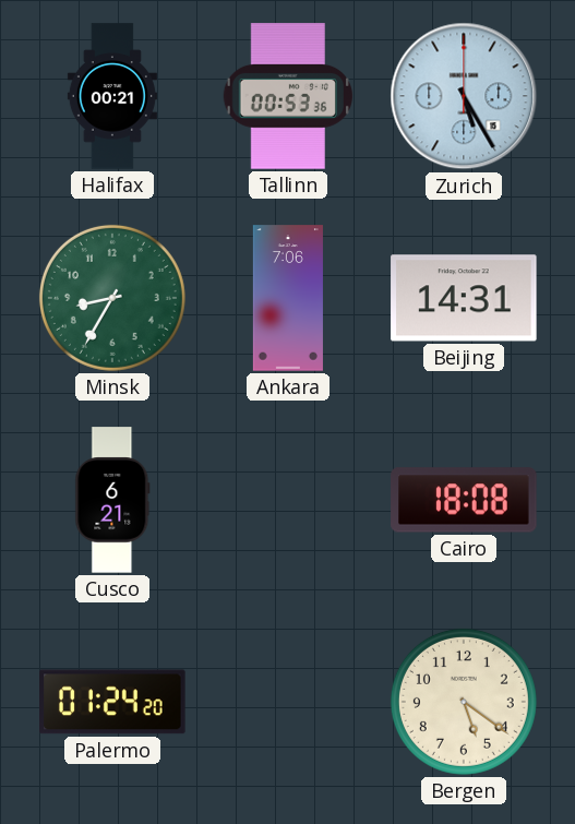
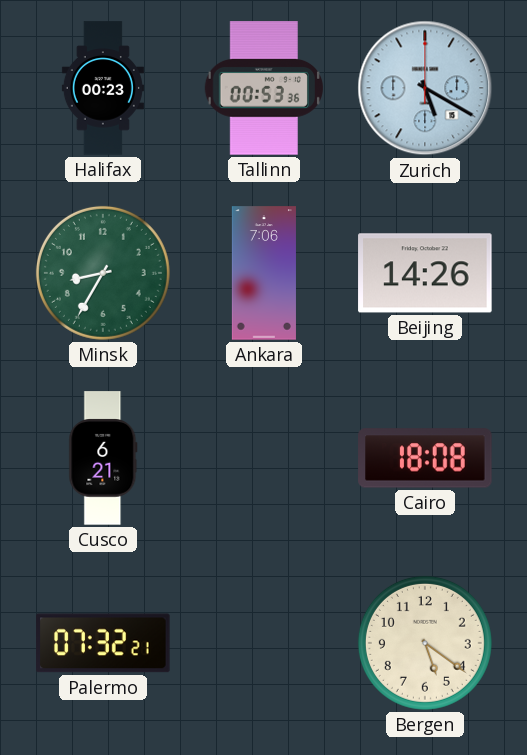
Halifax: 00:21 -> 00:23 (103, 88)
Zurich: 5:25 -> 5:20 (425, 88)
Beijing: 14:31 -> 14:26 (425, 273)
Palermo: 01:24 -> 07:32 (103, 643)
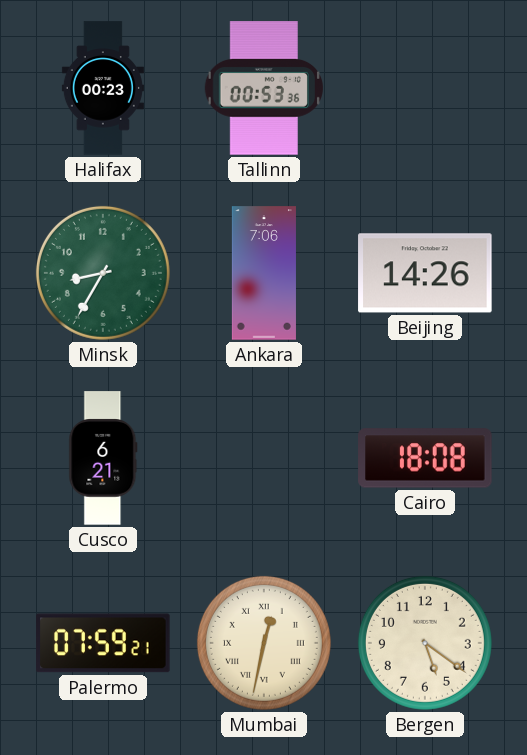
Zurich: 5:20 -> none (425, 88)
Palermo: 07:32 -> 07:59 (103, 643)
Mumbai: none -> 12:32 (264, 643)
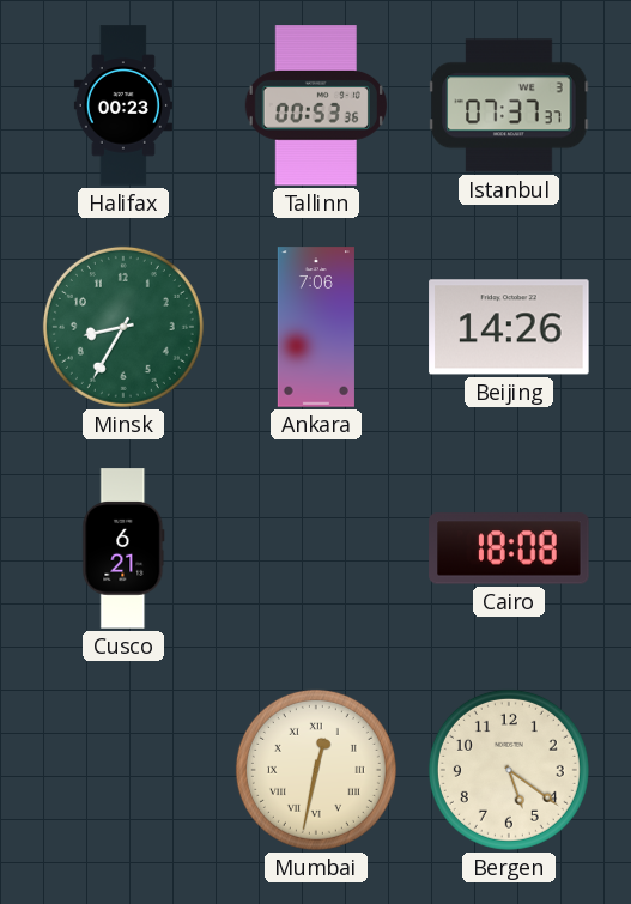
Istanbul: none -> 07:37 (509, 105)
Palermo: 07:59 -> none (103, 643)
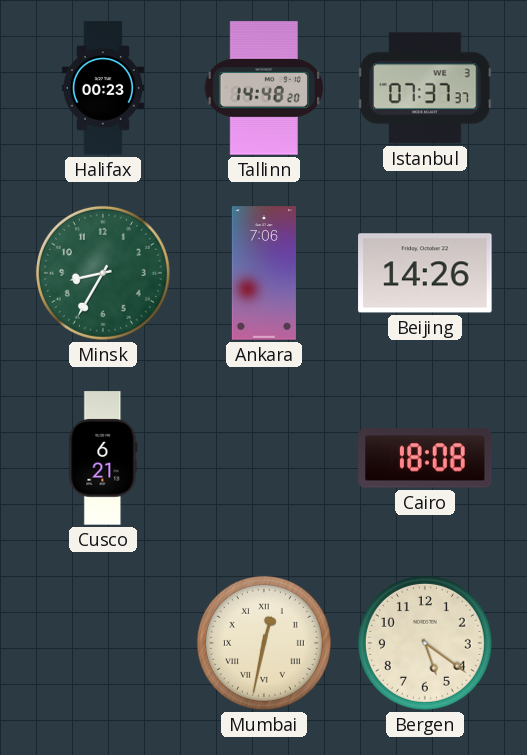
Tallinn: 00:53 -> 14:48 (264, 88)
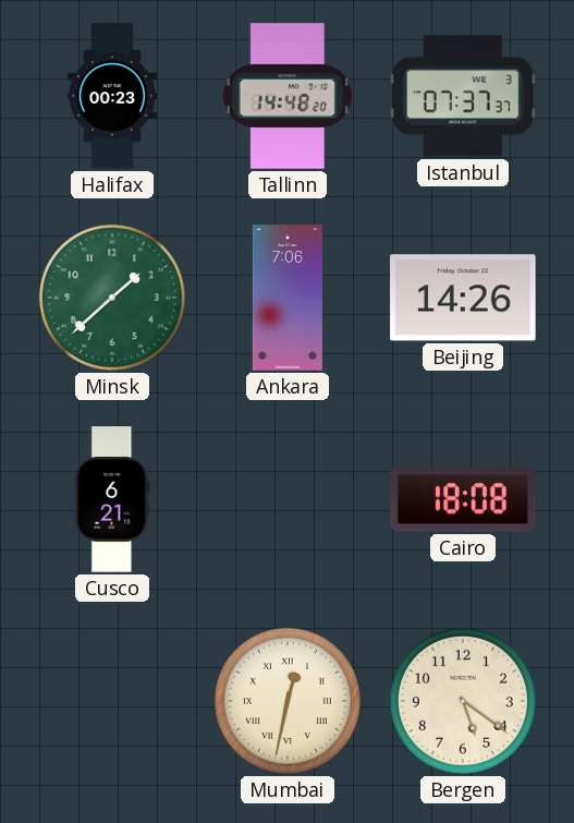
Minsk: 8:35 -> 1:38 (112, 298)
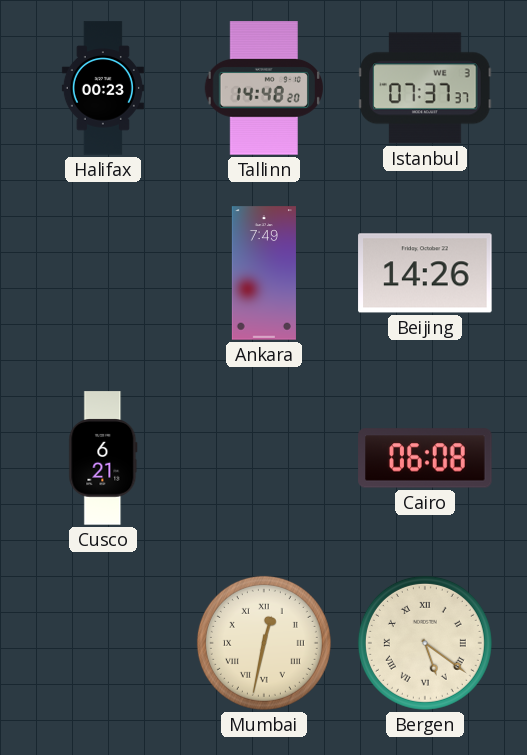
Minsk: 1:38 -> none (112, 298)
Ankara: 7:06 -> 7:49 (264, 273)
Cairo: 18:08 -> 06:08 (425, 458)
Bergen numerals: Arabic -> Roman (425, 643)
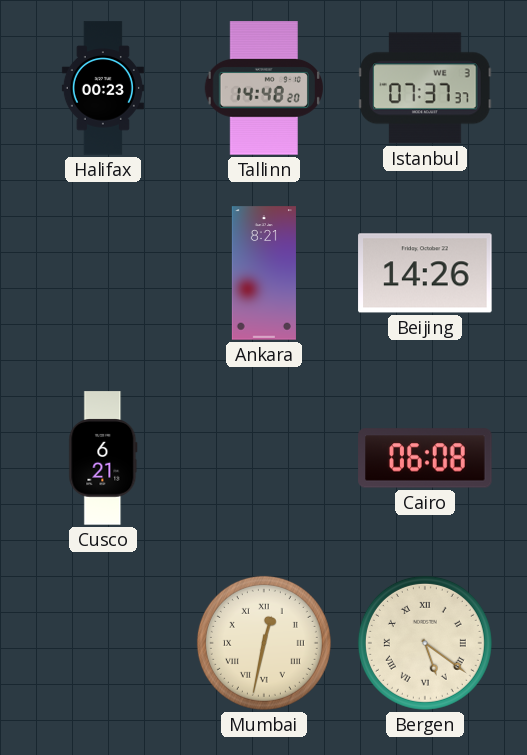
Ankara: 7:49 -> 8:21 (264, 273)
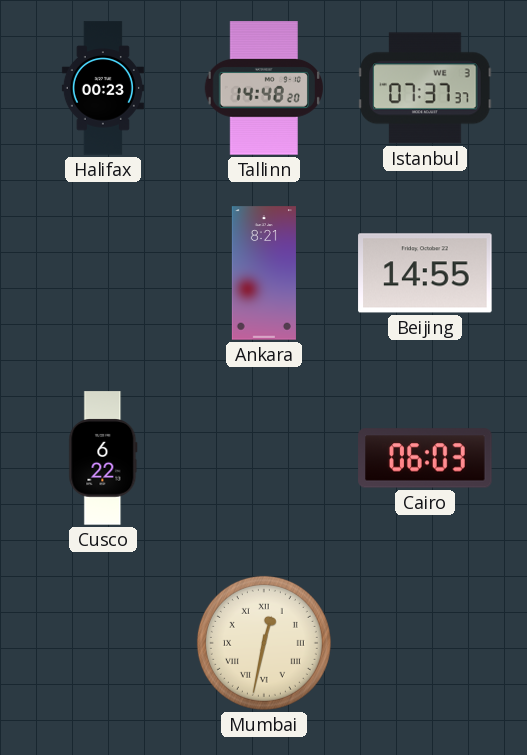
Beijing: 14:26 -> 14:55 (425, 273)
Cusco: 6:21 -> 6:22 (103, 458)
Cairo: 06:08 -> 06:03 (425, 458)
Bergen: 5:21 -> none (425, 643)
